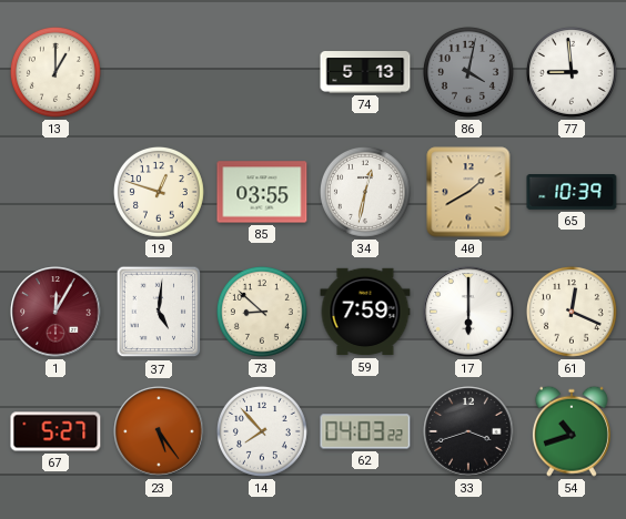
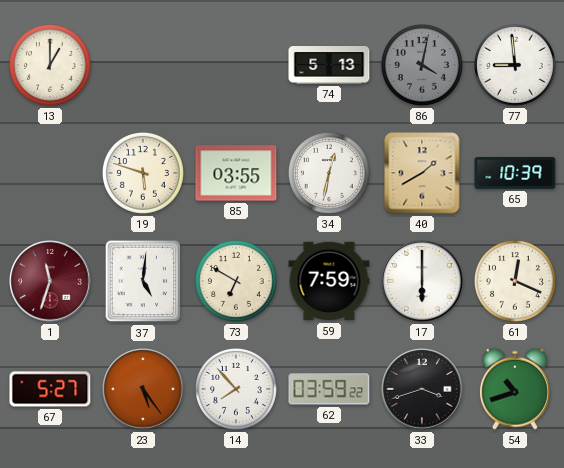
19: 12:48 -> 5:48 (143, 173)
1: 12:05 -> 11:33 (50, 281)
73: 8:52 -> 6:50 (236, 281)
62: 04:03 -> 03:59 (329, 389)
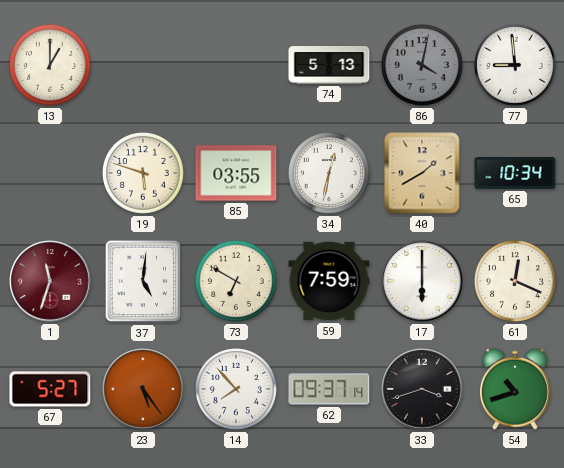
65: 10:39 -> 10:34 (515, 174)
62: 03:59 -> 09:37 (329, 389)
